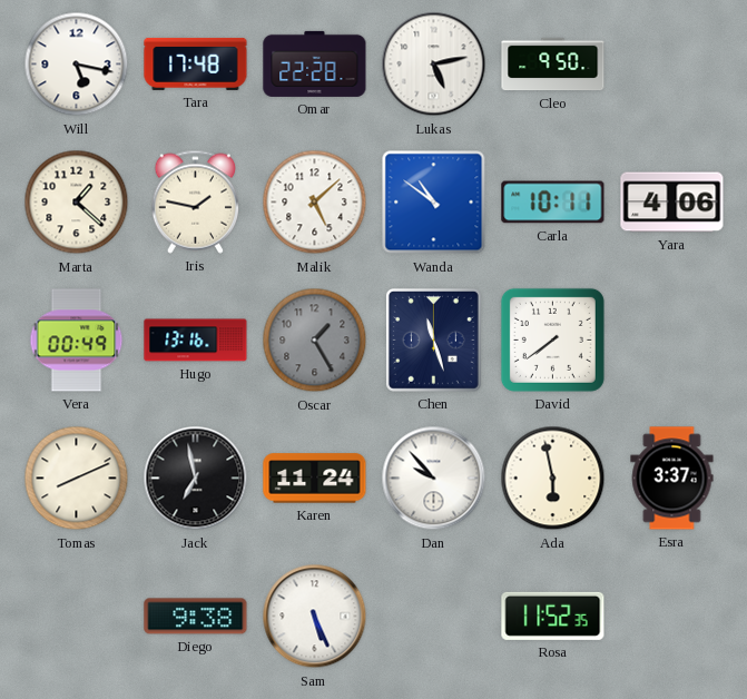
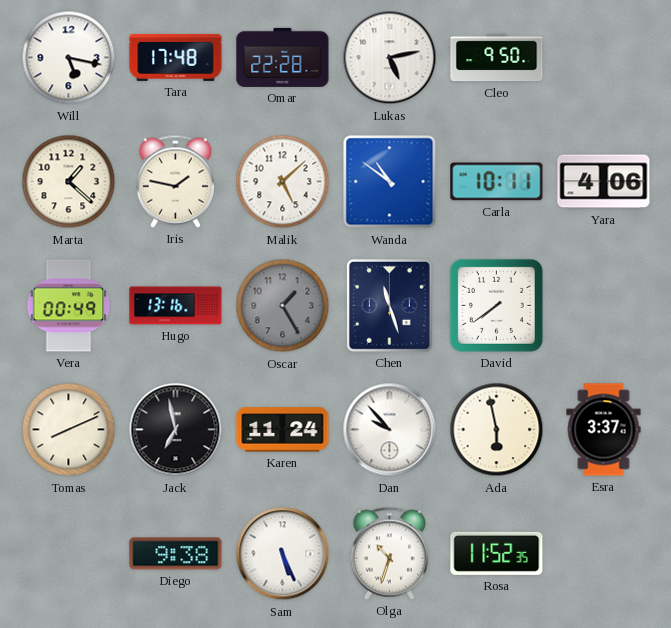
Olga: none -> 10:33 (389, 553)
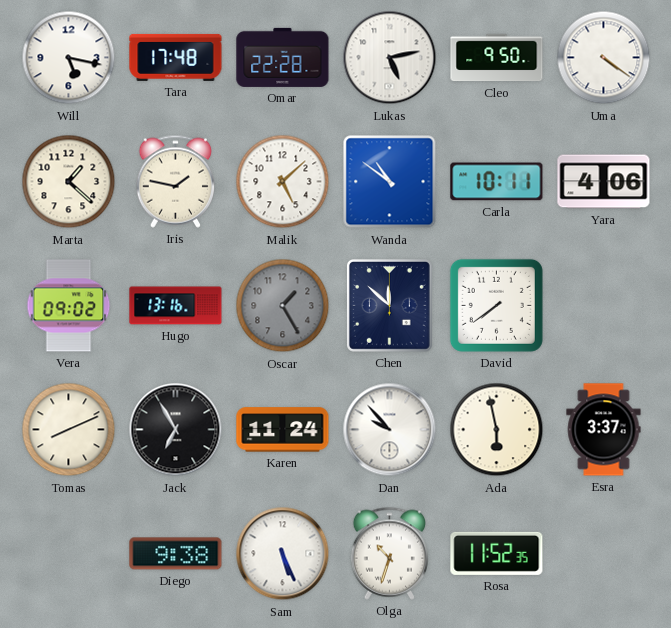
Uma: none -> 4:21 (604, 58)
Vera: 00:49 -> 09:02 (69, 306)
Chen: 11:27 -> 11:52 (389, 305)
Jack: 6:58 -> 6:55 (176, 430)
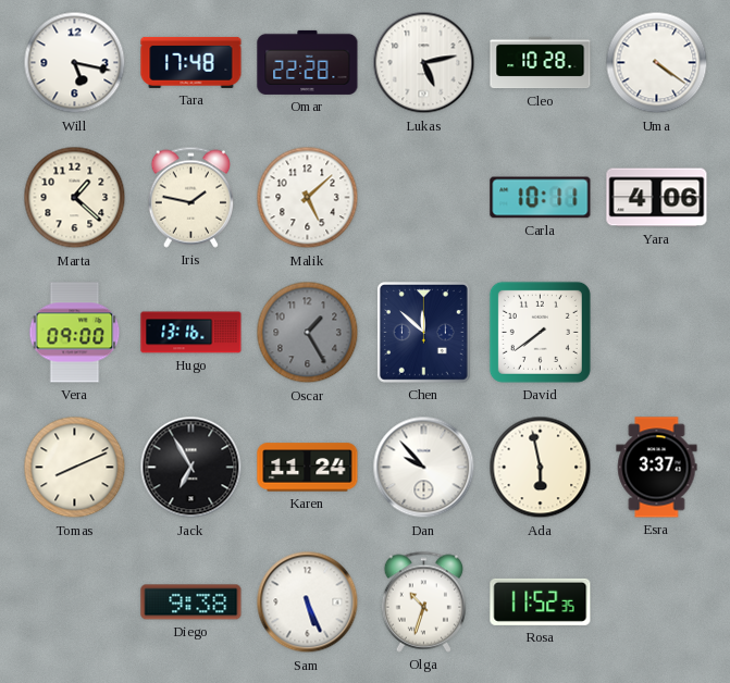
Cleo: 9:50 -> 10:28 (541, 63)
Wanda: 10:51 -> none (390, 182)
Vera: 09:02 -> 09:00 (75, 333)
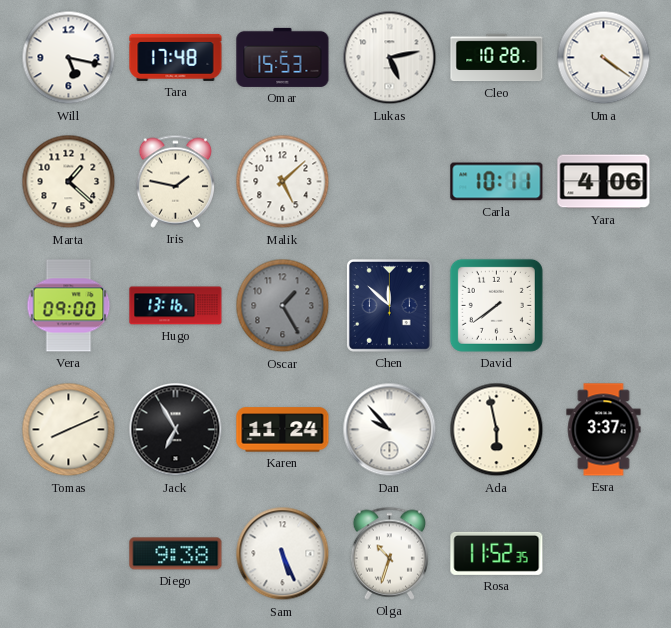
Omar: 22:28 -> 15:53 (283, 57)
